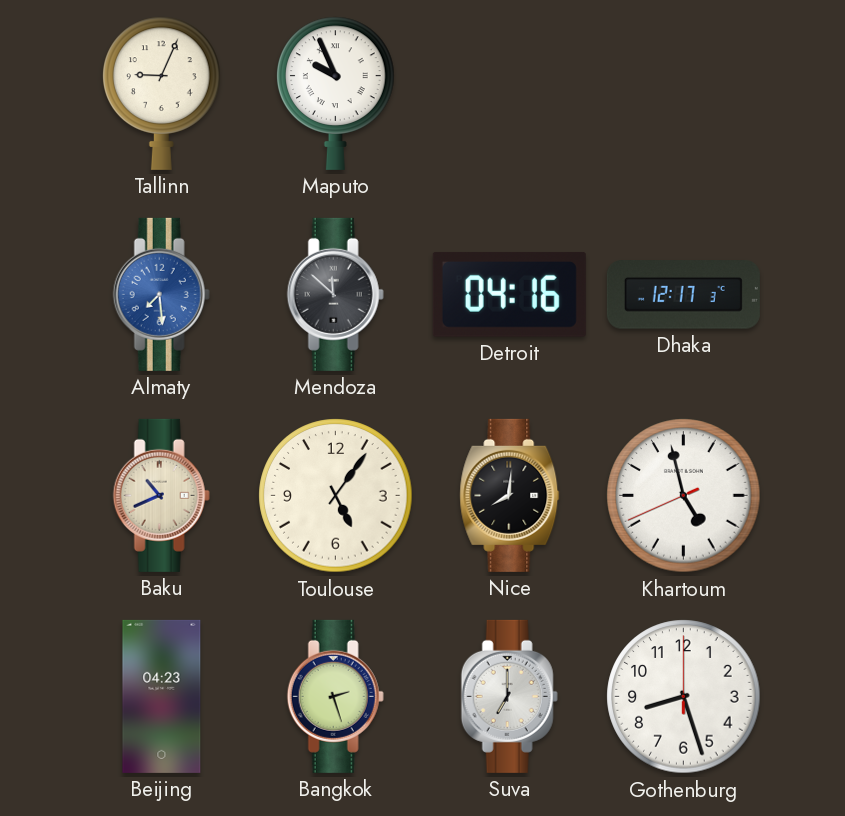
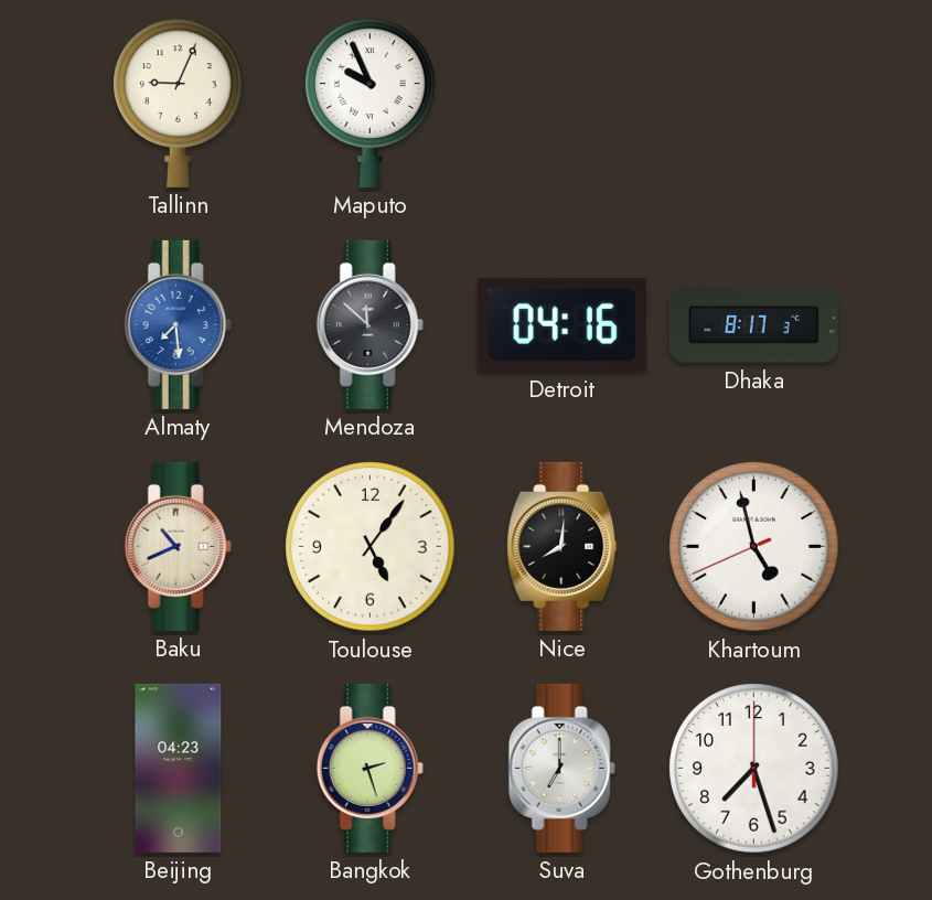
Dhaka: 12:17 -> 8:17 (753, 325)
Gothenburg: 8:27 -> 7:27 (754, 769)
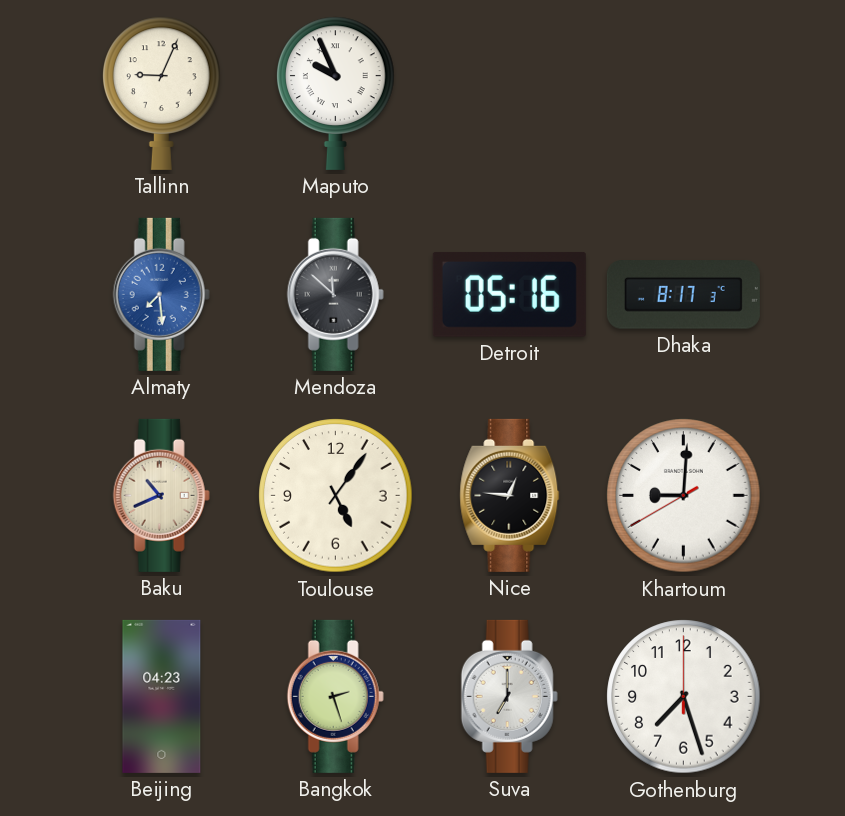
Detroit: 04:16 -> 05:16 (509, 295)
Nice: 8:01 -> 12:46 (510, 495)
Khartoum: 4:57 -> 9:00 (684, 496)
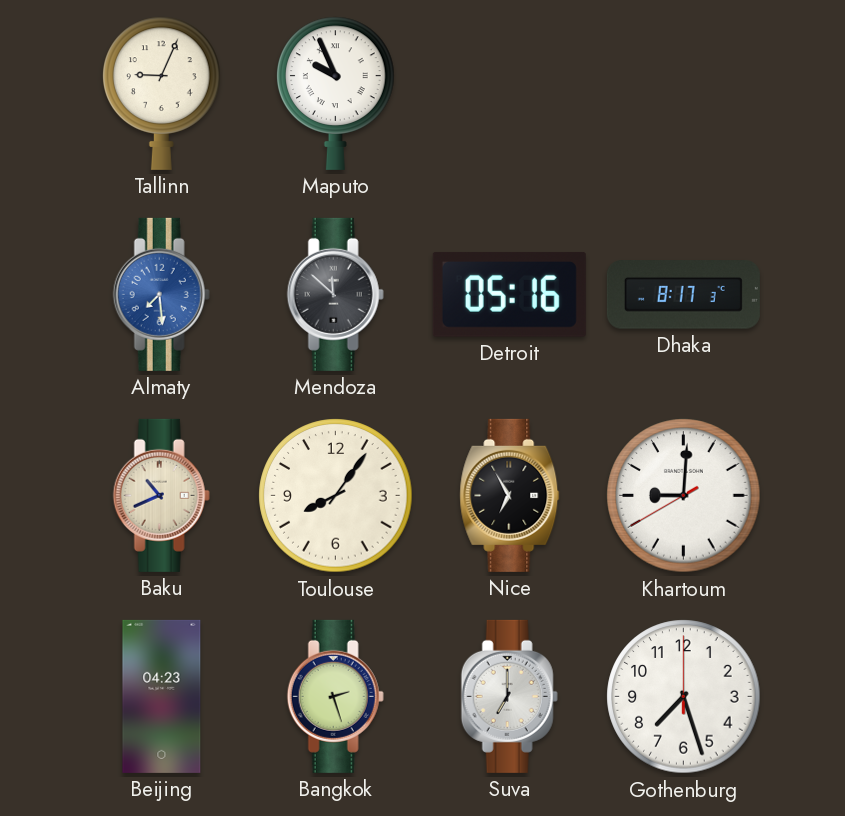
Toulouse: 5:06 -> 8:06 (336, 496)
Nice: 12:46 -> 6:55 (510, 495)
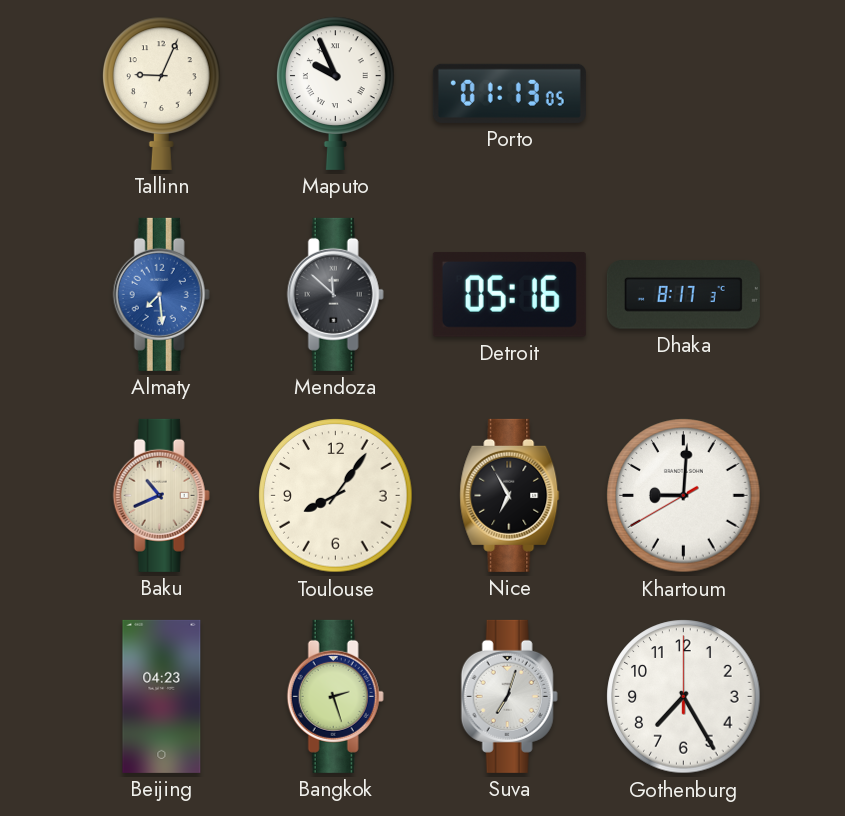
Porto: none -> 01:13 (509, 93)
Suva: 7:00 -> 7:03 (509, 696)
Gothenburg: 7:27 -> 7:25 (684, 697)
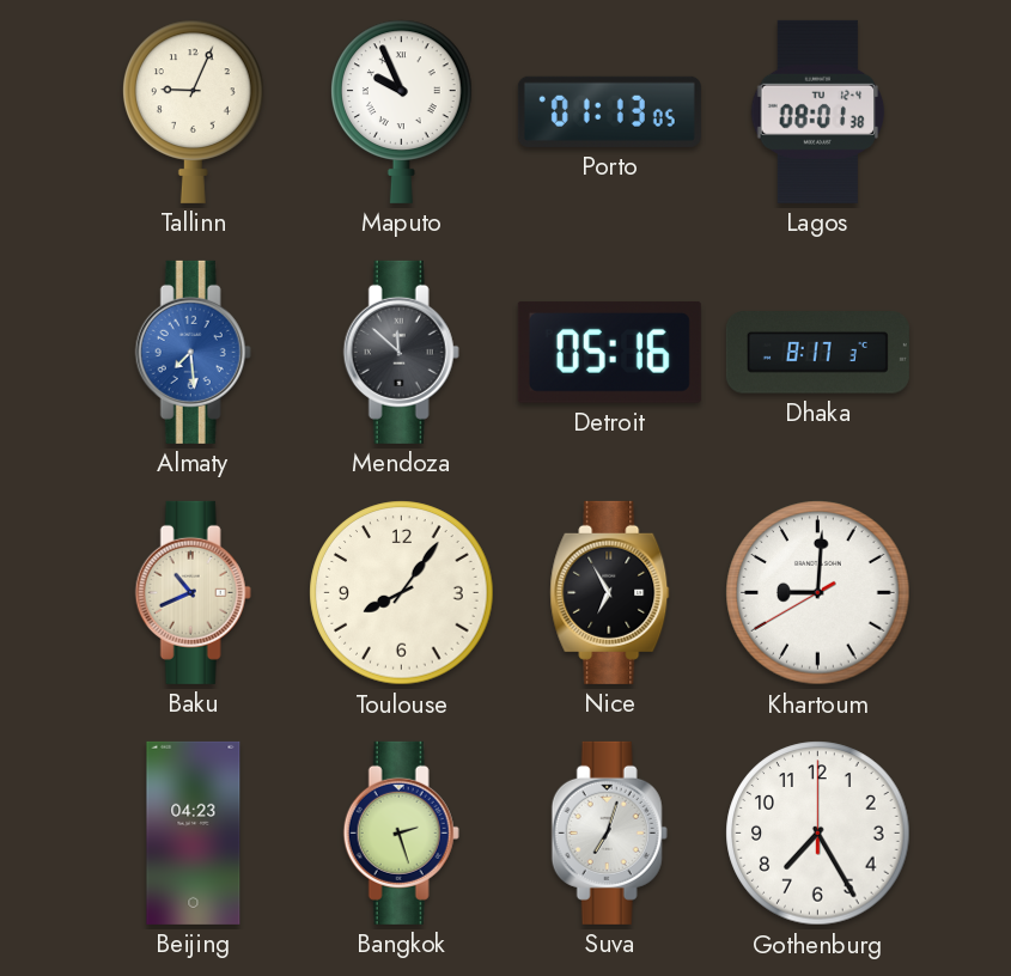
Lagos: none -> 08:01 (818, 111)
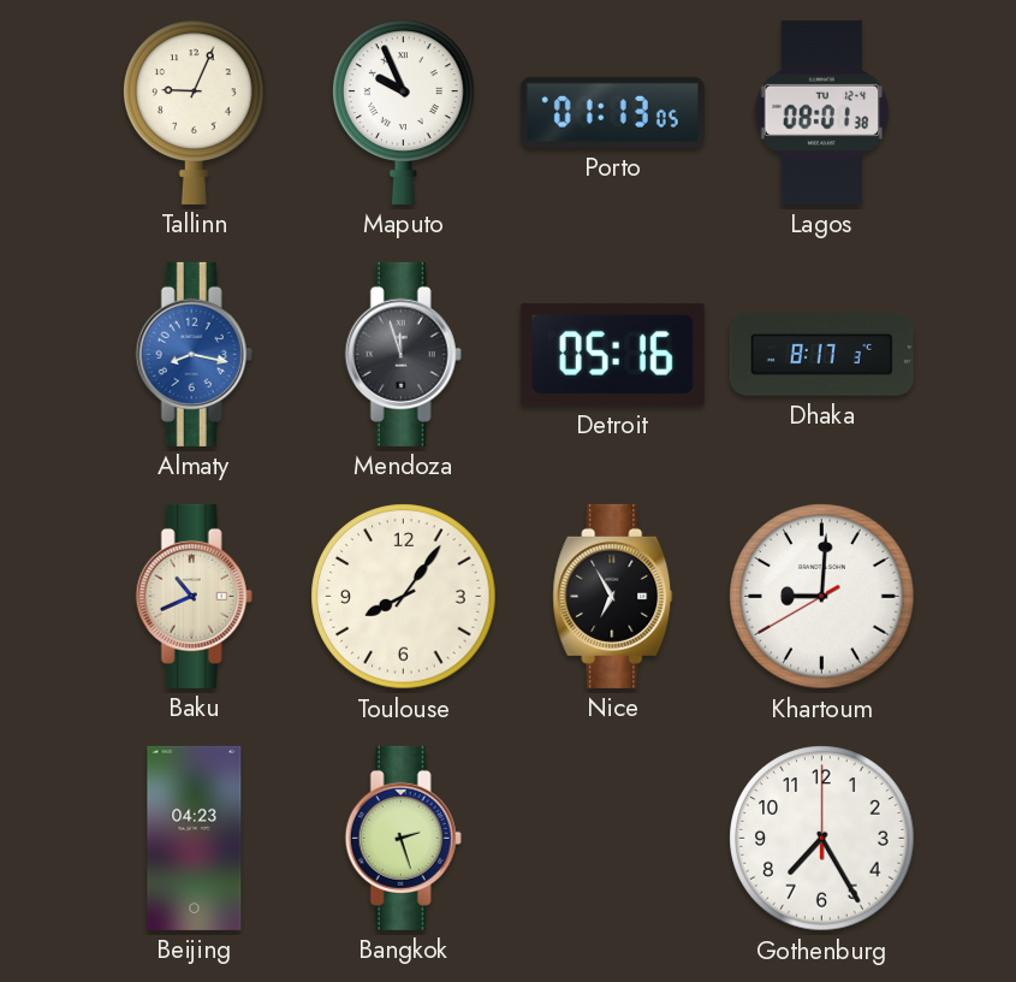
Almaty: 7:29 -> 8:17 (194, 354)
Mendoza: 11:52 -> 11:57 (403, 354)
Suva: 7:03 -> none (609, 832)
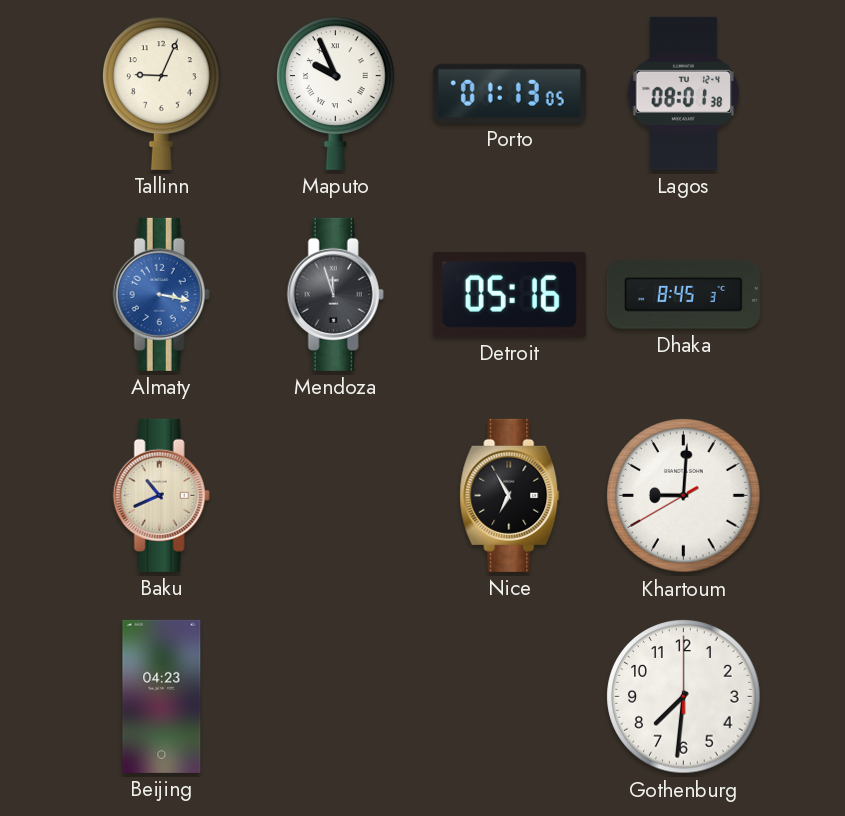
Almaty: 8:17 -> 3:17 (161, 294)
Dhaka: 8:17 -> 8:45 (683, 295)
Toulouse: 8:06 -> none (404, 597)
Bangkok: 2:27 -> none (403, 838)
Gothenburg: 7:25 -> 7:31 (684, 697)
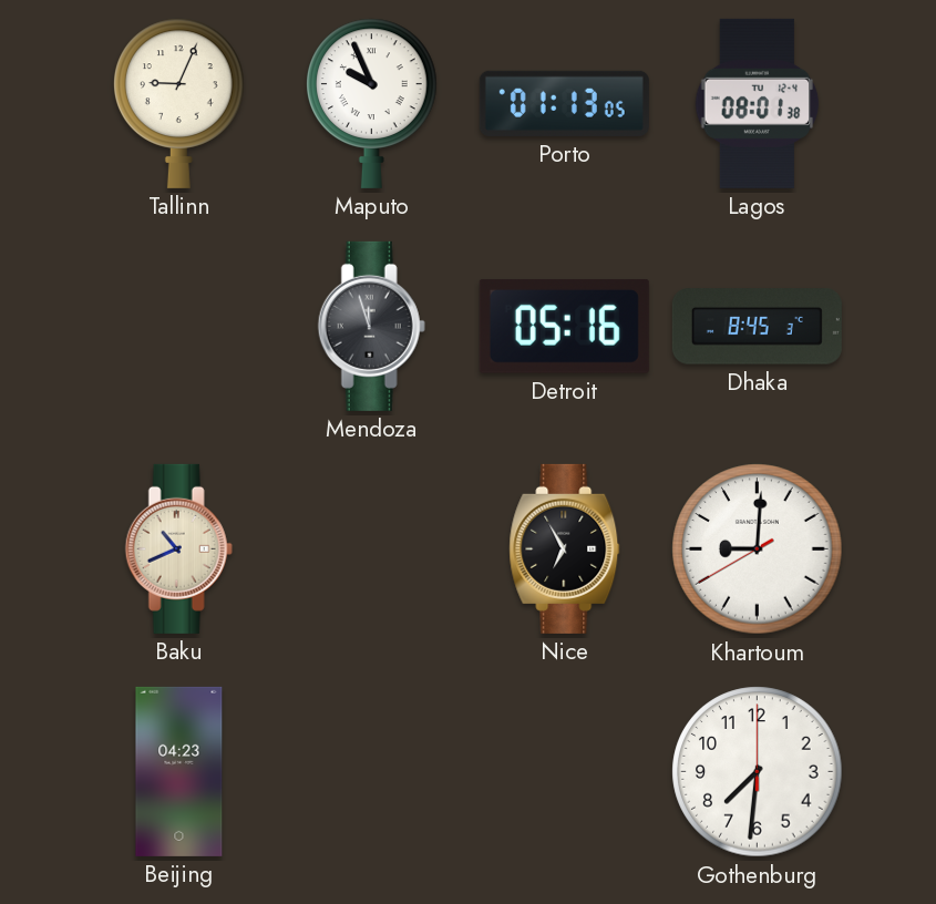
Almaty: 3:17 -> none (161, 294)
